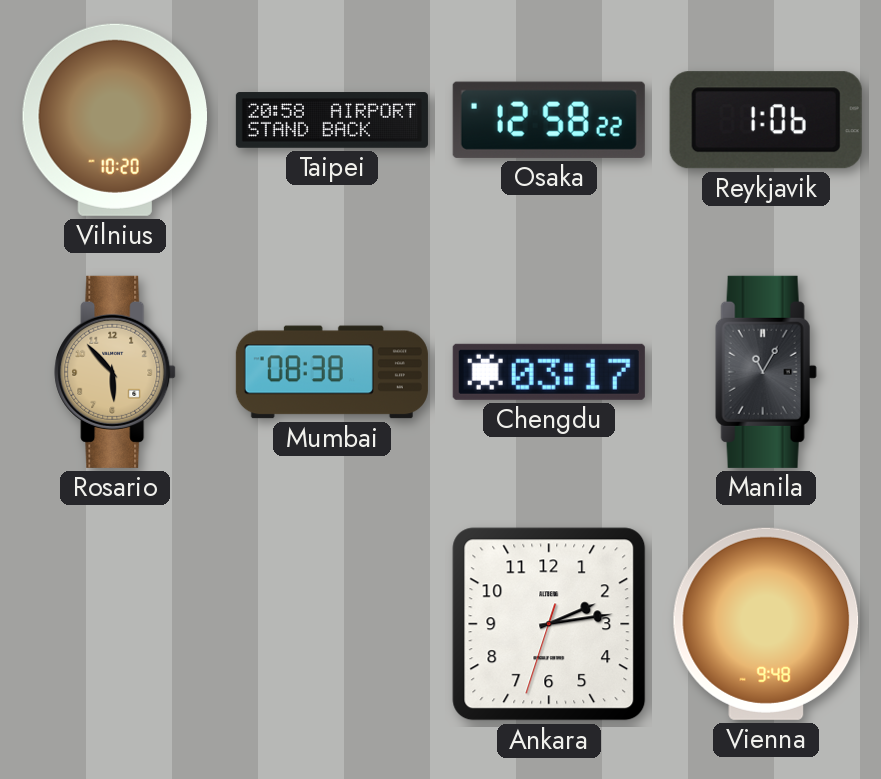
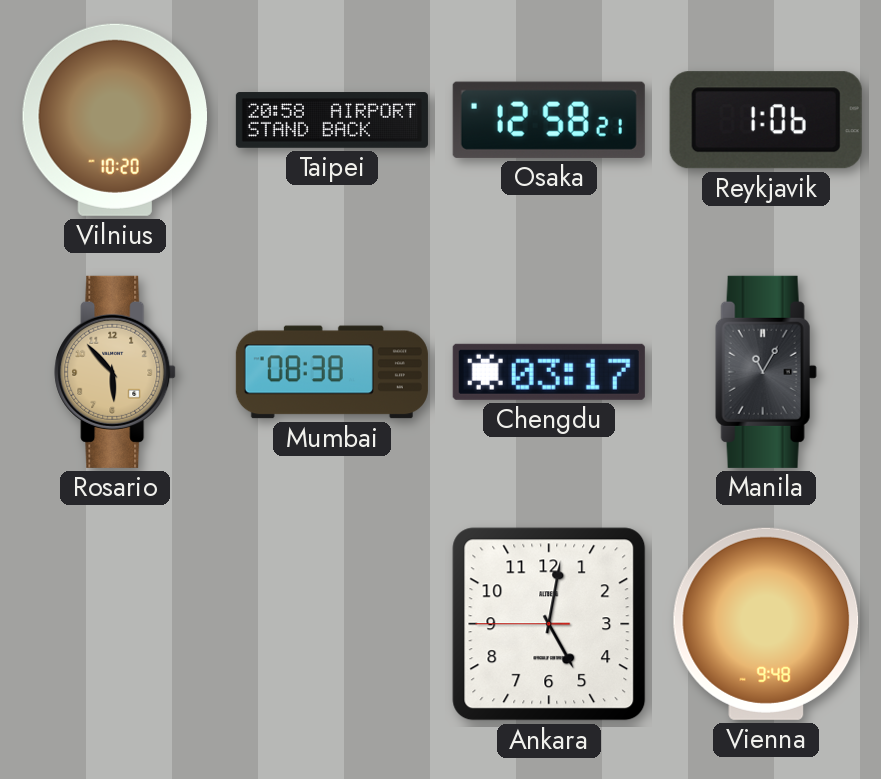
Osaka: 12:58:22 -> 12:58:21 (549, 120)
Ankara: 2:13 -> 5:01 (549, 624)
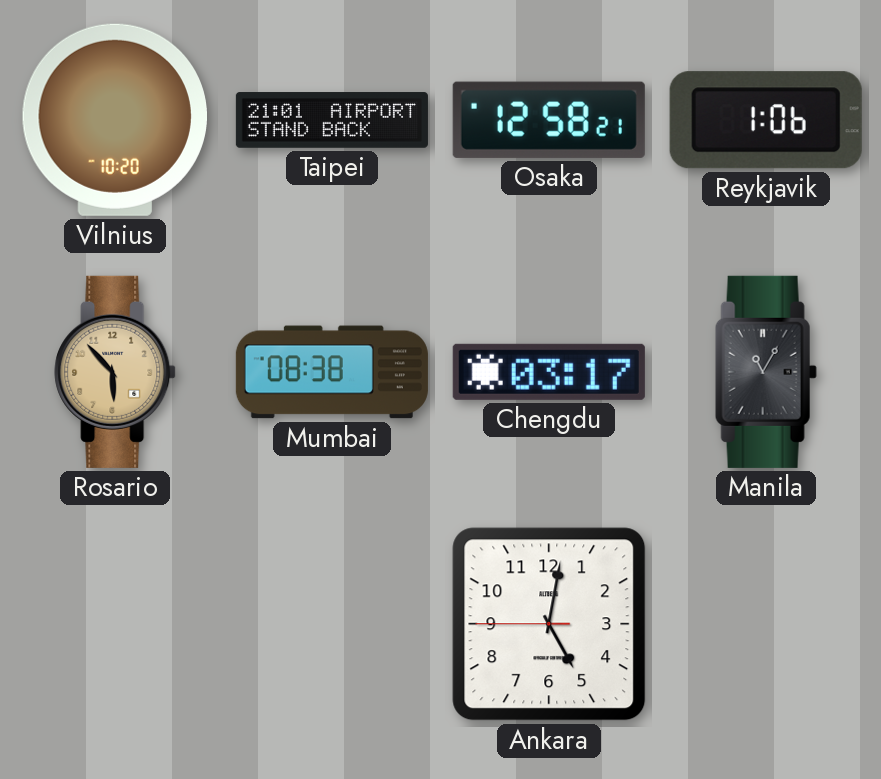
Taipei: 20:58 -> 21:01 (332, 120)
Vienna: 9:48 -> none (766, 624)
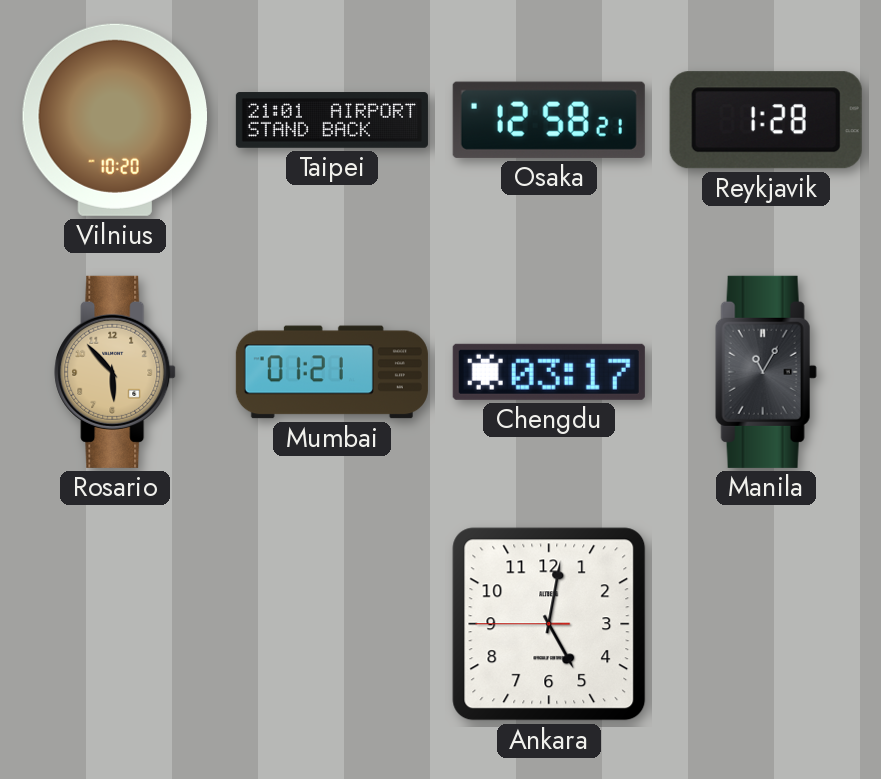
Reykjavik: 1:06 -> 1:28 (766, 120)
Mumbai: 08:38 -> 01:21 (332, 372)
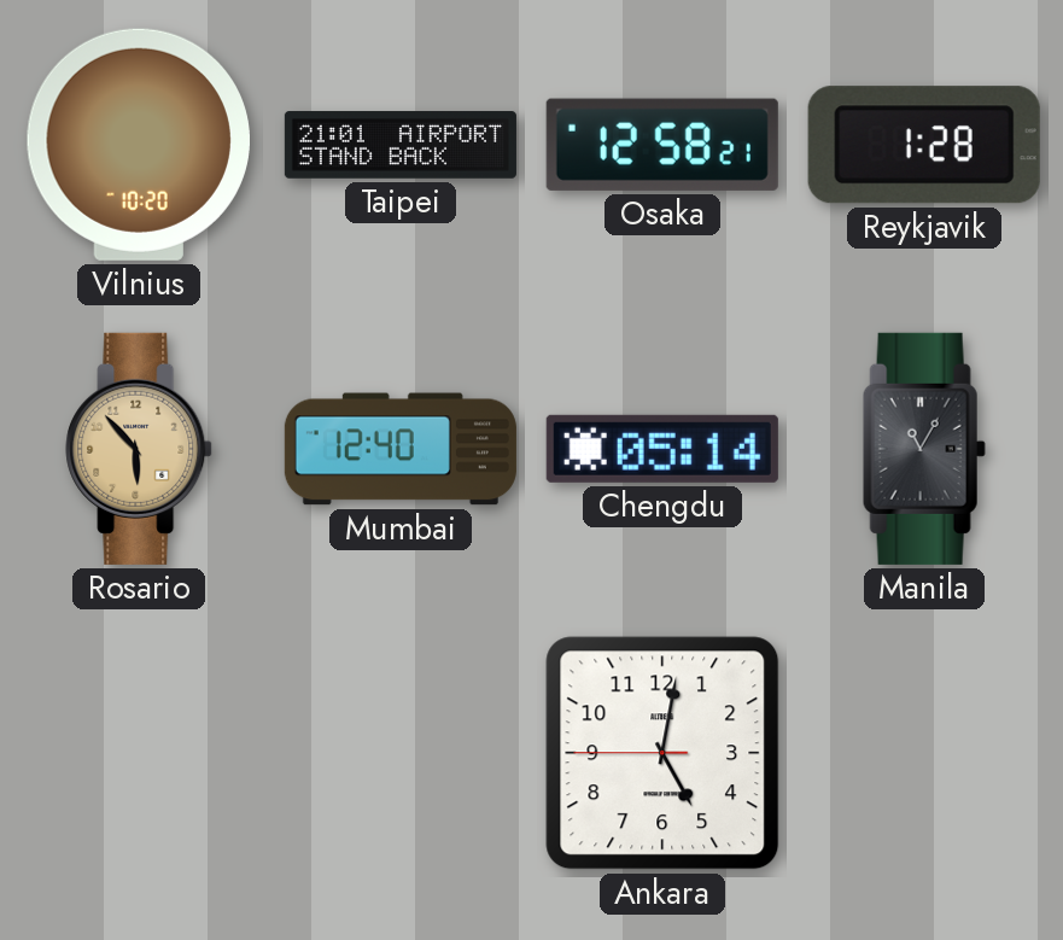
Mumbai: 01:21 -> 12:40 (401, 449)
Chengdu: 03:17 -> 05:14 (662, 449)
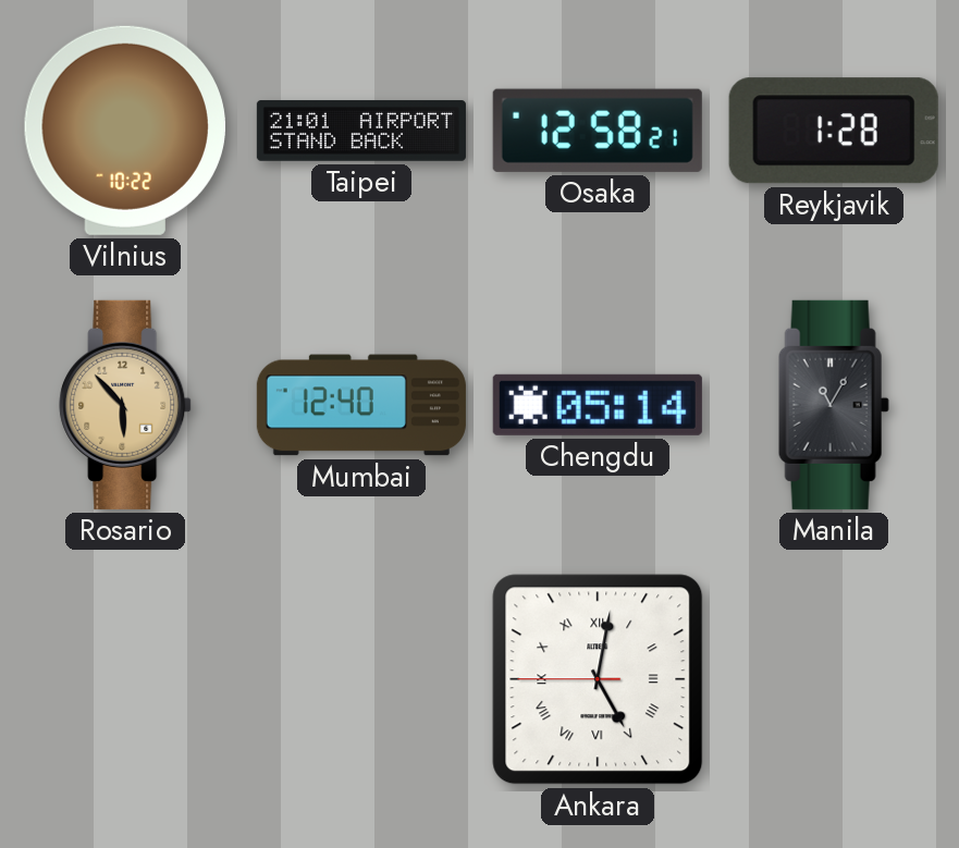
Vilnius: 10:20 -> 10:22 (124, 131)
Ankara numerals: Arabic -> Roman (598, 679)
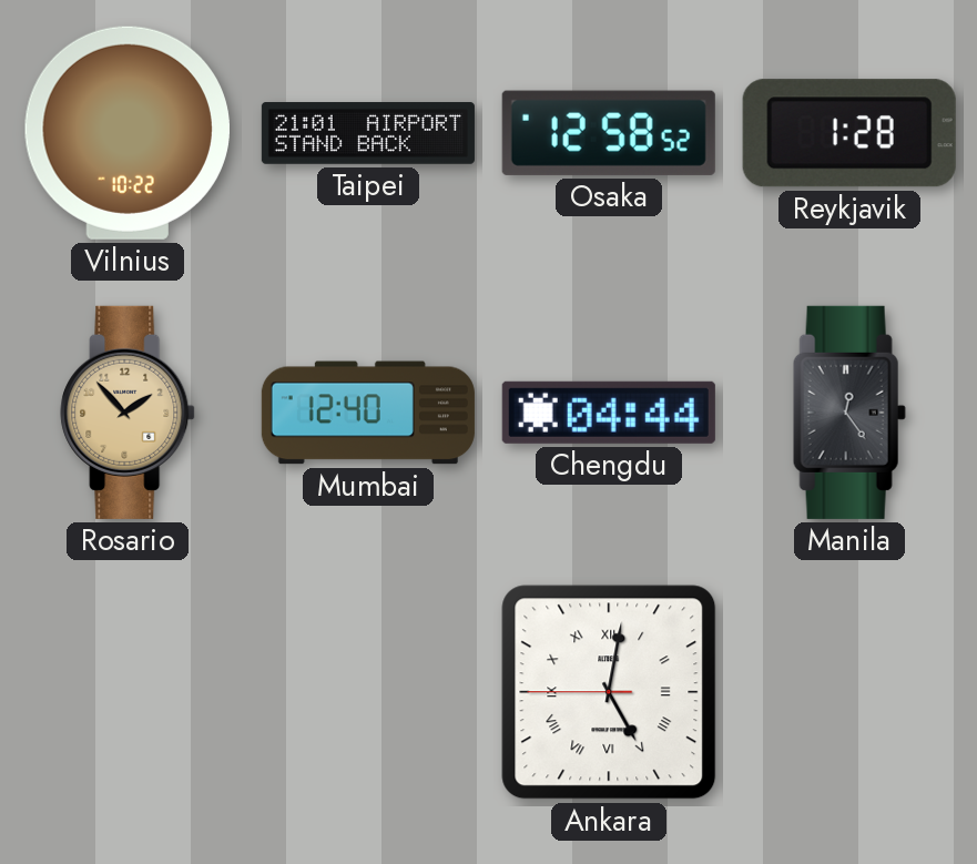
Osaka: 12:58:21 -> 12:58:52 (609, 133)
Rosario: 5:53 -> 1:53 (128, 413)
Chengdu: 05:14 -> 04:44 (609, 413)
Manila: 11:05 -> 12:24 (849, 413)
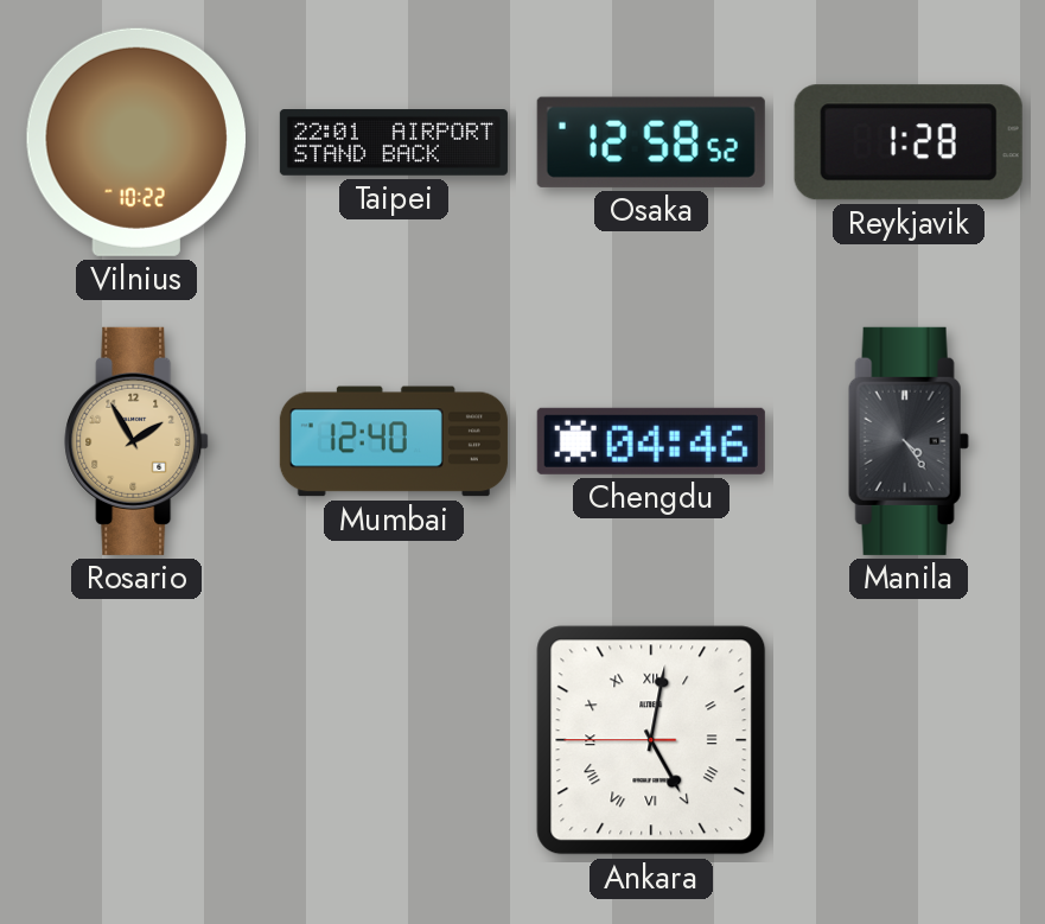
Taipei: 21:01 -> 22:01 (394, 142)
Rosario: 1:53 -> 1:55 (136, 441)
Chengdu: 04:44 -> 04:46 (651, 441)
Manila: 12:24 -> 4:24 (909, 441)
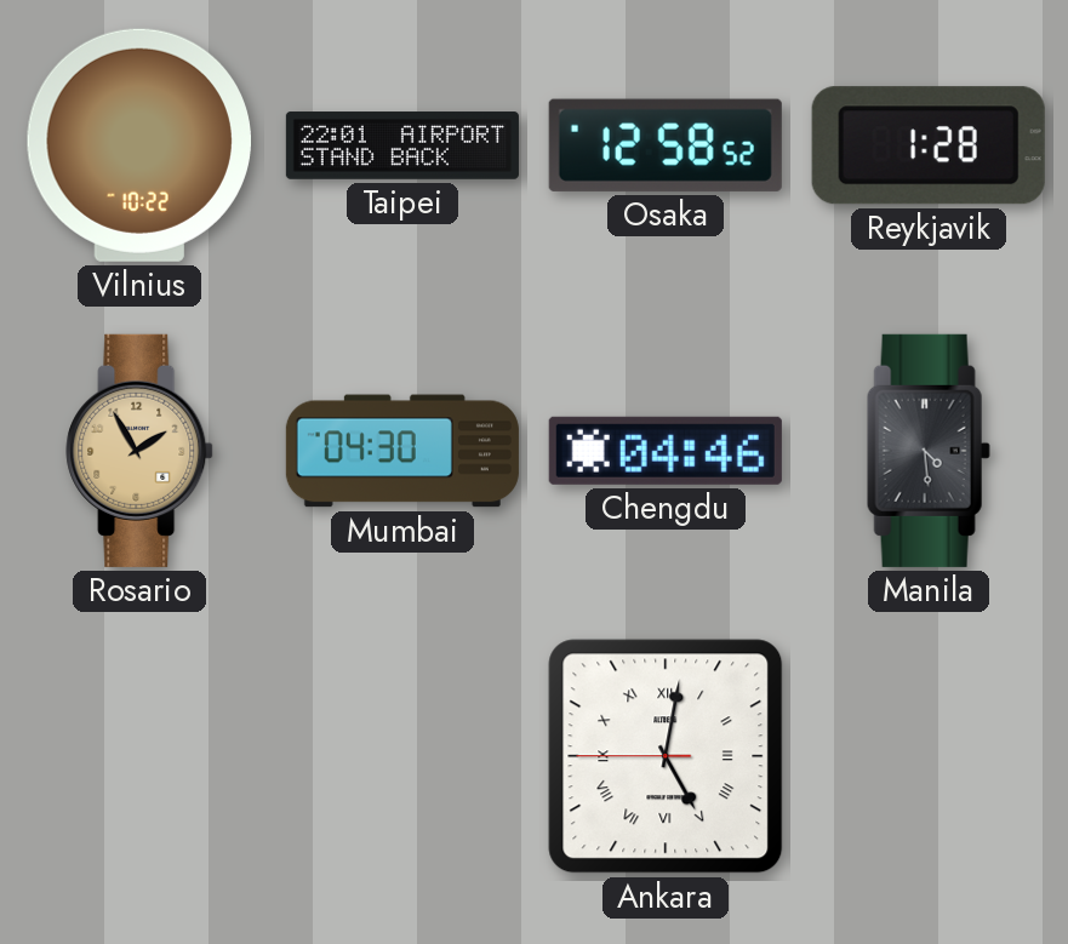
Mumbai: 12:40 -> 04:30 (402, 451)
Manila: 4:24 -> 4:29 (929, 451)
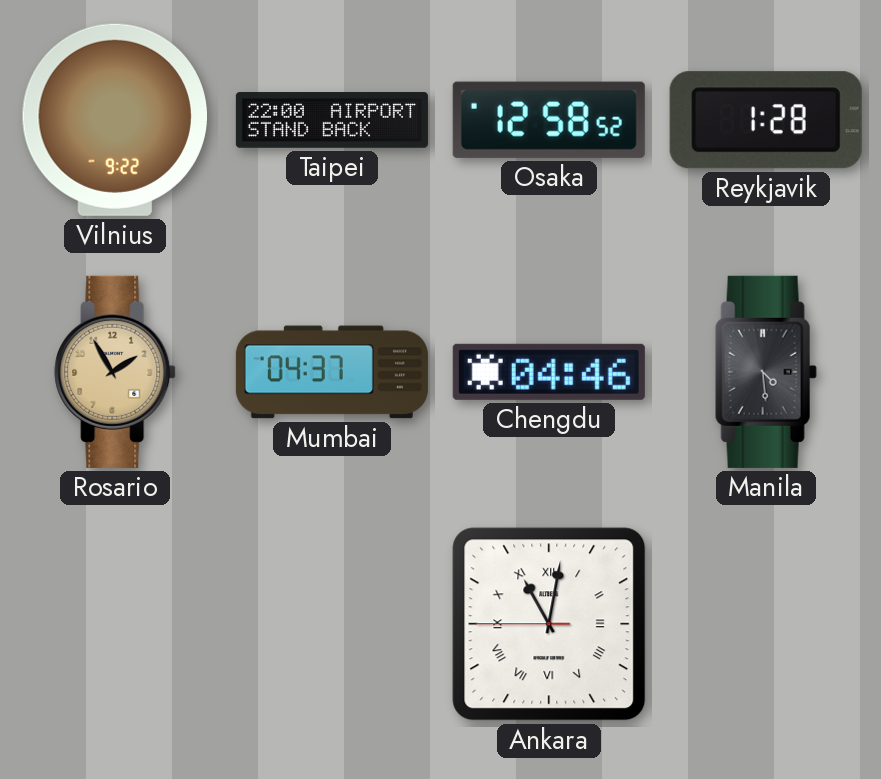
Vilnius: 10:22 -> 9:22 (114, 120)
Taipei: 22:01 -> 22:00 (332, 120)
Mumbai: 04:30 -> 04:37 (332, 372)
Ankara: 5:01 -> 11:01 (549, 624)
